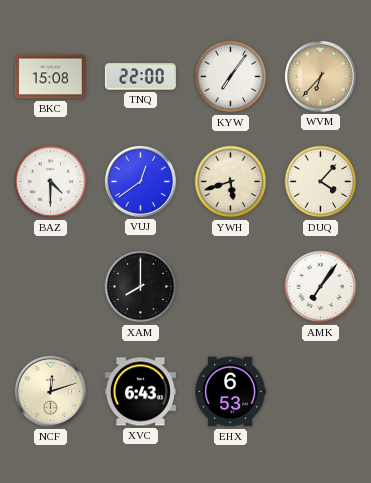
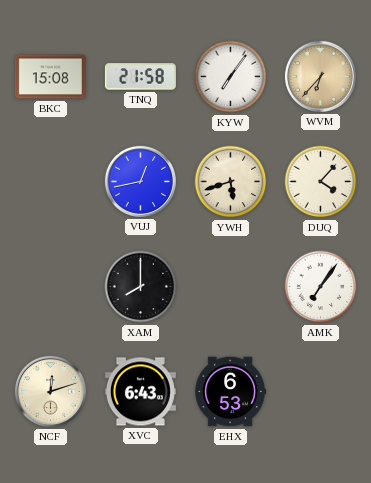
TNQ: 22:00 -> 21:58 (140, 77)
BAZ: 4:30 -> none (51, 182)
VUJ: 12:39 -> 12:43 (140, 181)
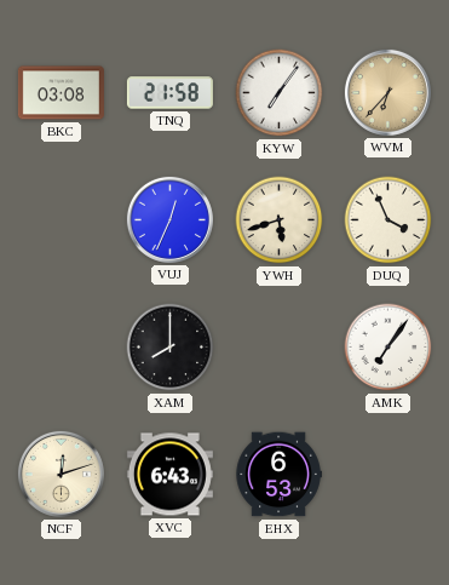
BKC: 15:08 -> 03:08 (61, 93)
VUJ: 12:43 -> 12:34 (169, 219)
DUQ: 4:07 -> 3:56 (388, 220)
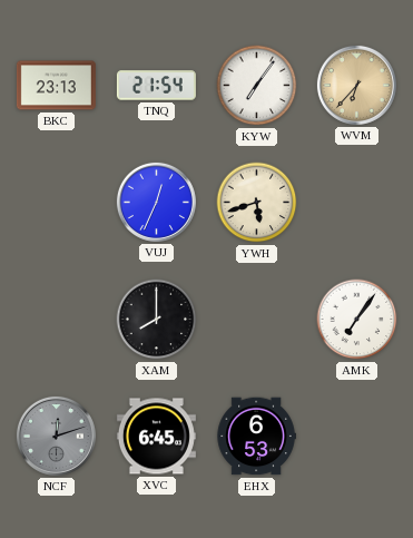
BKC: 03:08 -> 23:13 (56, 86)
TNQ: 21:58 -> 21:54 (156, 86)
DUQ: 3:56 -> none (388, 220)
NCF dial: cream -> grey (56, 436)
XVC: 6:43 -> 6:45 (156, 437)
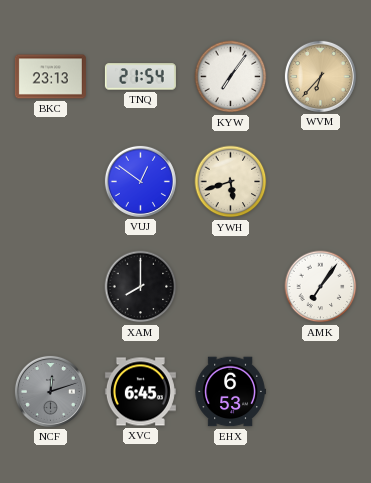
VUJ: 12:34 -> 12:51 (140, 181)
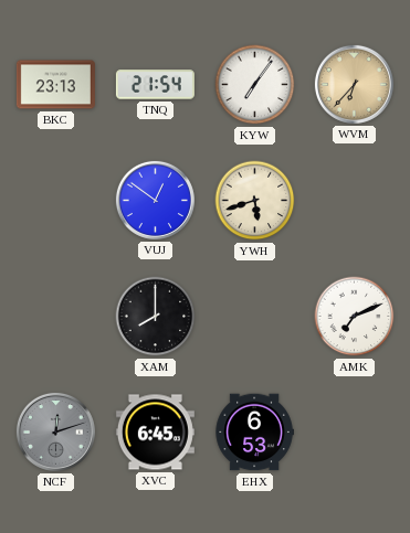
AMK: 7:06 -> 7:11 (355, 317)
